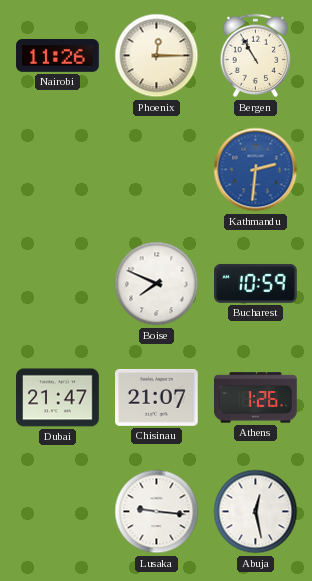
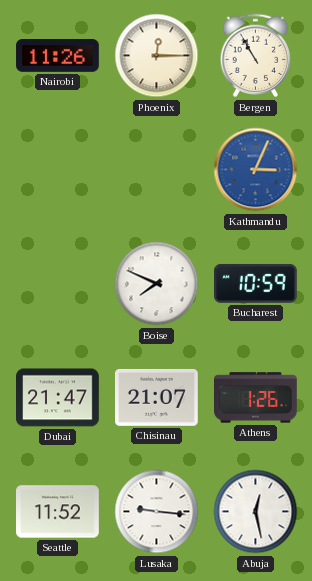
Kathmandu: 2:31 -> 3:04 (256, 170)
Seattle: none -> 11:52 (58, 512)
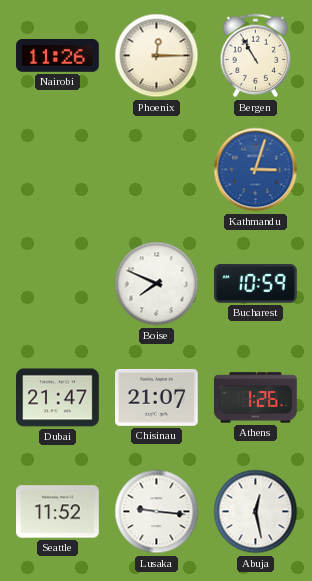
Kathmandu: 3:04 -> 3:03 (256, 170)
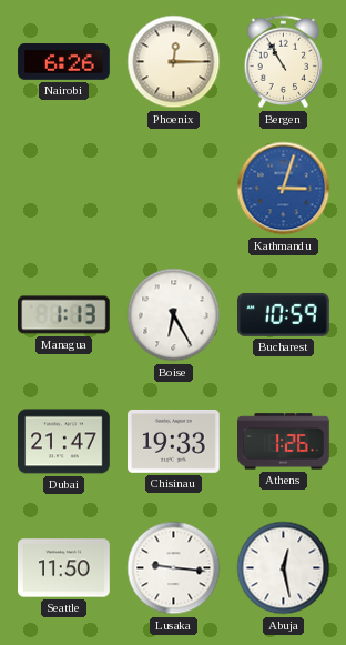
Nairobi: 11:26 -> 6:26 (64, 62)
Managua: none -> 1:13 (64, 315)
Boise: 7:49 -> 6:25 (174, 315)
Chisinau: 21:07 -> 19:33 (174, 441)
Seattle: 11:52 -> 11:50 (64, 568)
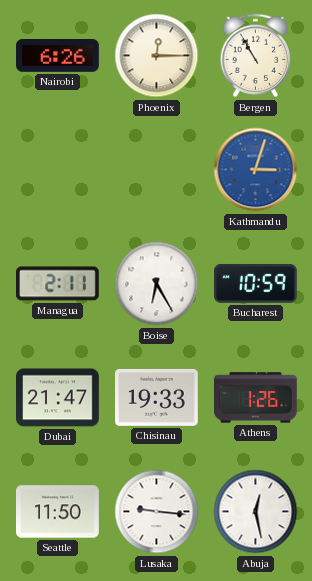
Managua: 1:13 -> 2:11 (58, 284)
